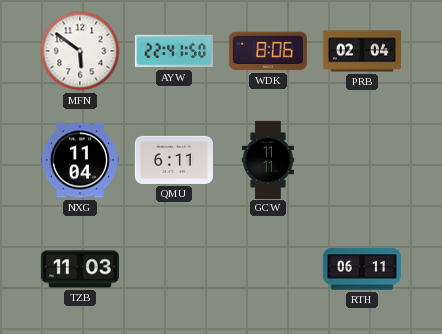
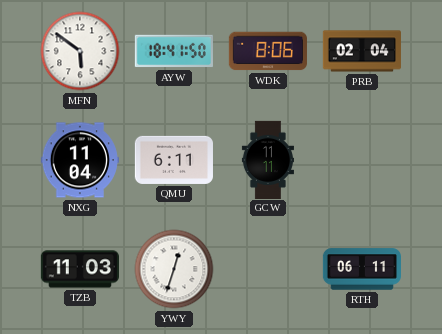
AYW: 22:41 -> 18:41 (174, 51)
YWY: none -> 12:33 (174, 269)
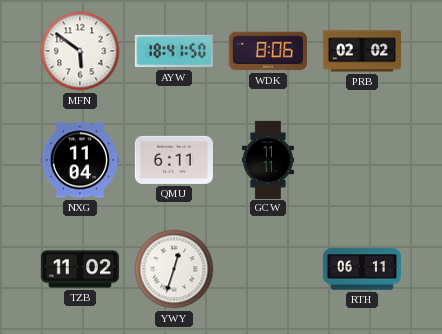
PRB: 02:04 -> 02:02 (361, 51)
TZB: 11:03 -> 11:02 (80, 269)
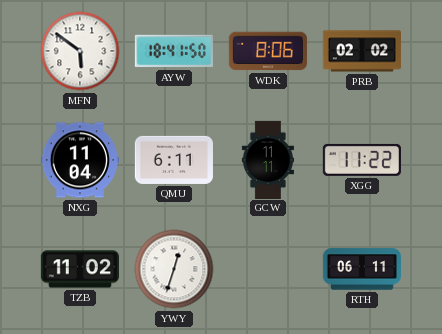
XGG: none -> 11:22 (362, 160)
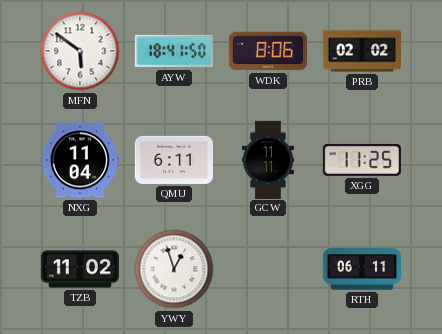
XGG: 11:22 -> 11:25 (362, 160)
YWY: 12:33 -> 12:57 (174, 269)
